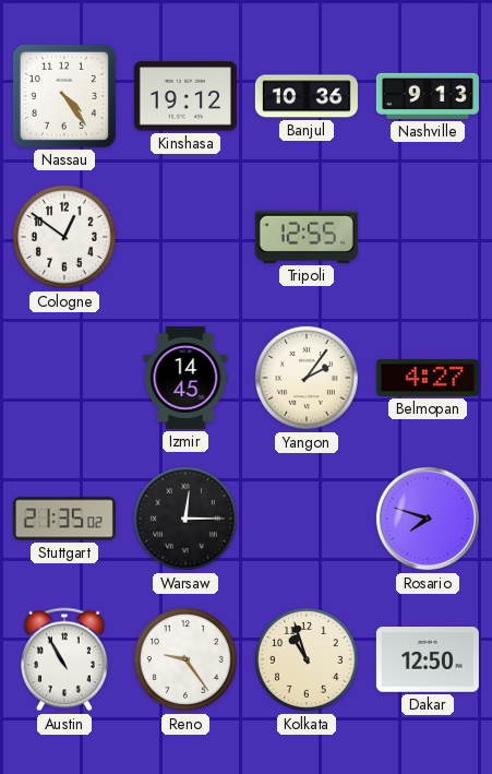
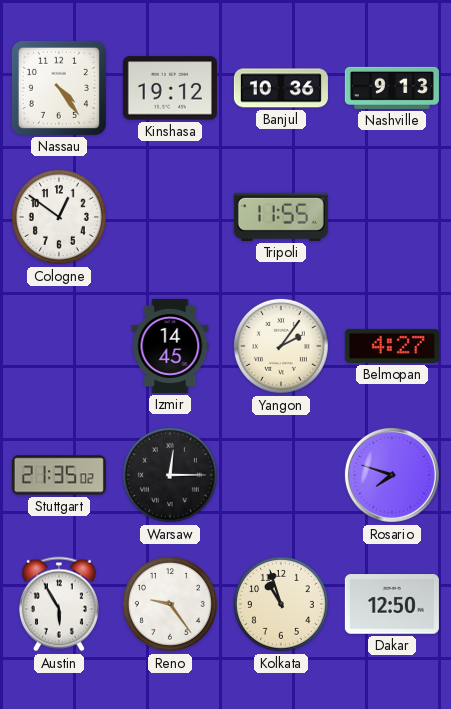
Tripoli: 12:55 -> 11:55 (281, 217)
Austin: 10:55 -> 5:55 (59, 604)
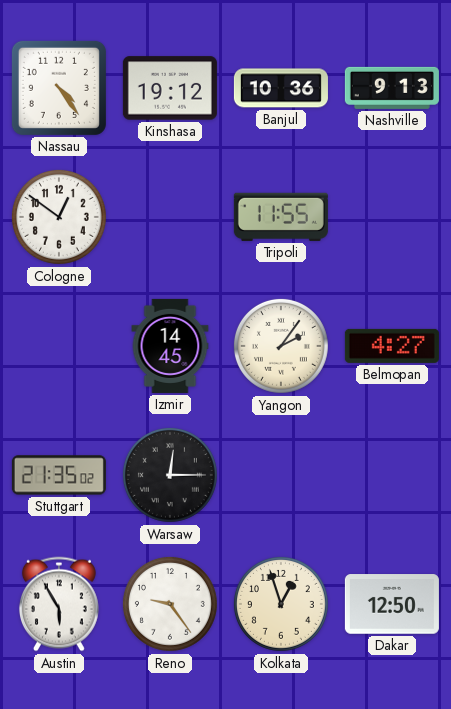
Rosario: 7:48 -> none (392, 475)
Kolkata: 10:57 -> 12:57 (281, 604)
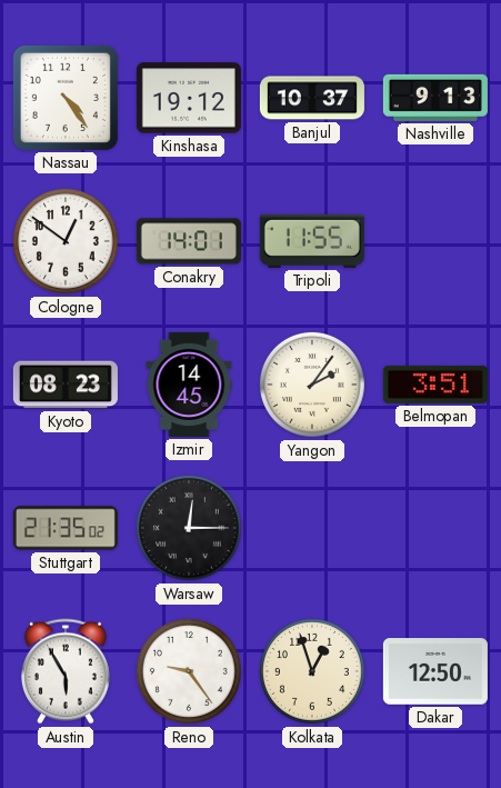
Banjul: 10:36 -> 10:37 (312, 98)
Conakry: none -> 14:01 (189, 241)
Kyoto: none -> 08:23 (66, 385)
Belmopan: 4:27 -> 3:51 (435, 385)
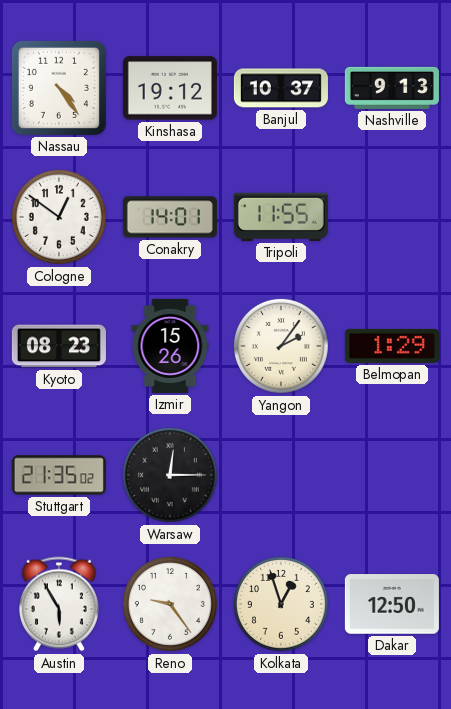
Izmir: 14:45 -> 15:26 (170, 346)
Belmopan: 3:51 -> 1:29 (392, 346)
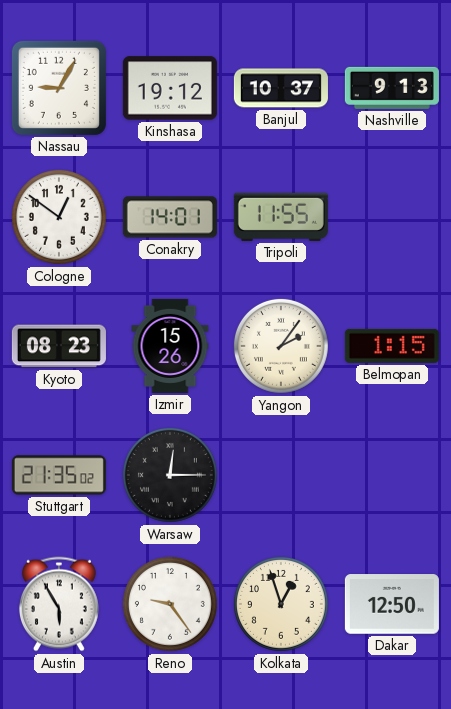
Nassau: 4:24 -> 9:05 (59, 88)
Belmopan: 1:29 -> 1:15 (392, 346)
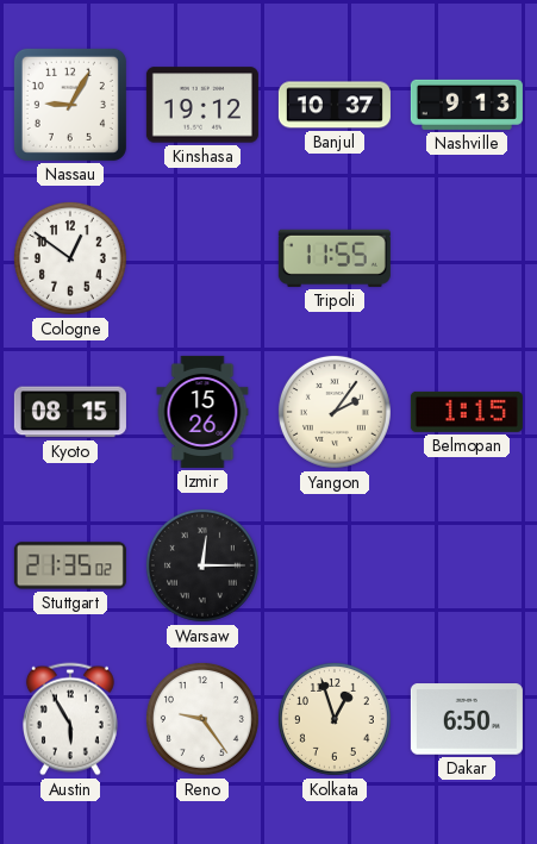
Conakry: 14:01 -> none (170, 217)
Kyoto: 08:23 -> 08:15 (70, 412)
Dakar: 12:50 -> 6:50 (467, 719)
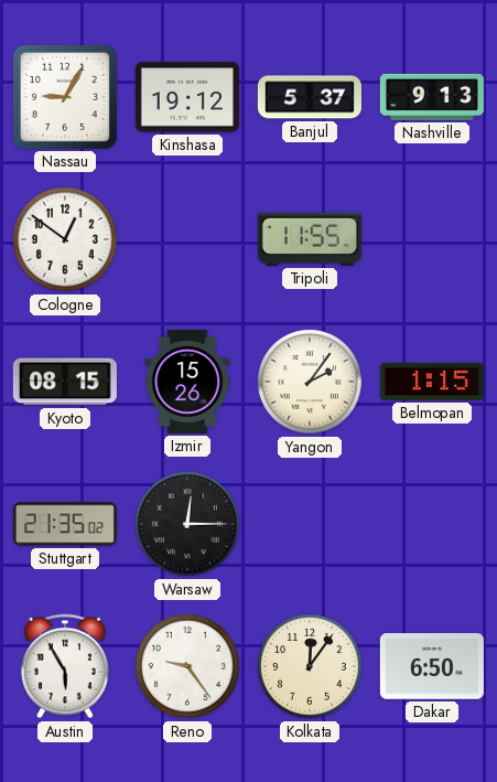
Banjul: 10:37 -> 5:37 (310, 97)
Kolkata: 12:57 -> 12:06 (310, 666)
